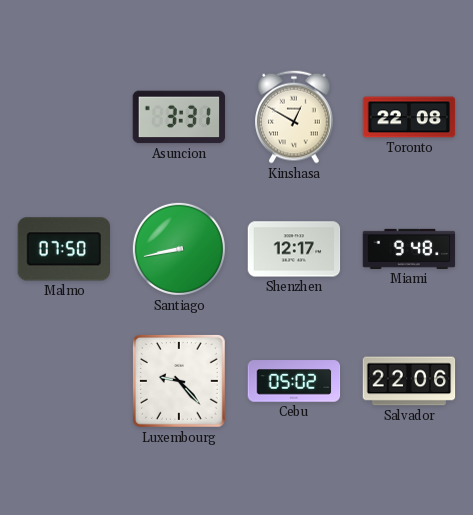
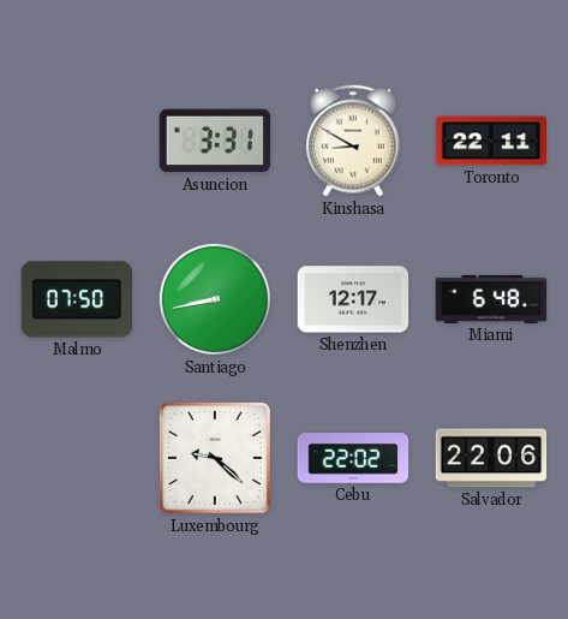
Kinshasa: 12:50 -> 8:50 (353, 141)
Toronto: 22:08 -> 22:11 (491, 141)
Miami: 9:48 -> 6:48 (491, 299)
Luxembourg: 9:23 -> 9:22 (215, 458)
Cebu: 05:02 -> 22:02 (353, 458)
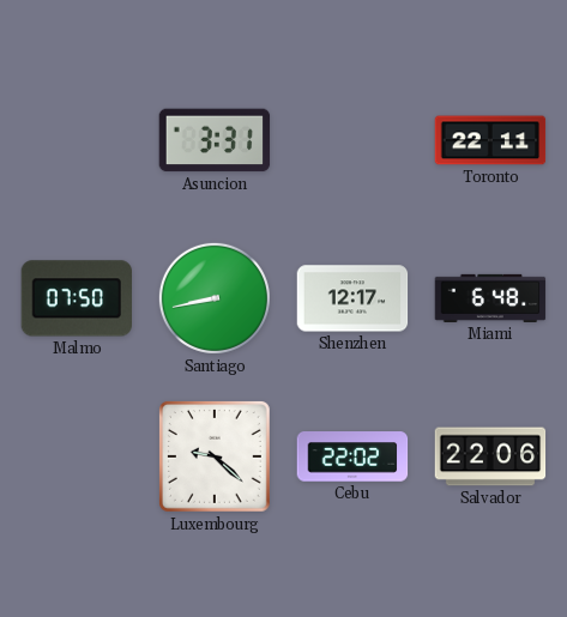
Kinshasa: 8:50 -> none (353, 141)
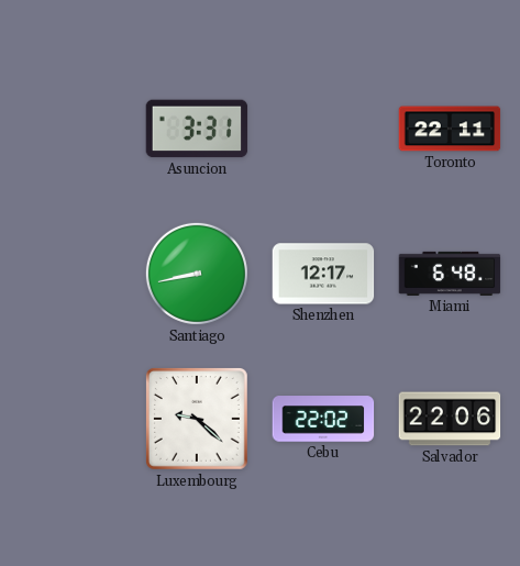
Malmo: 07:50 -> none (76, 298)
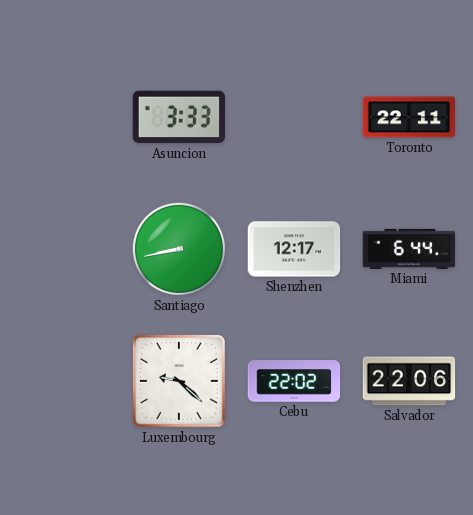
Asuncion: 3:31 -> 3:33 (179, 117)
Miami: 6:48 -> 6:44 (409, 249)
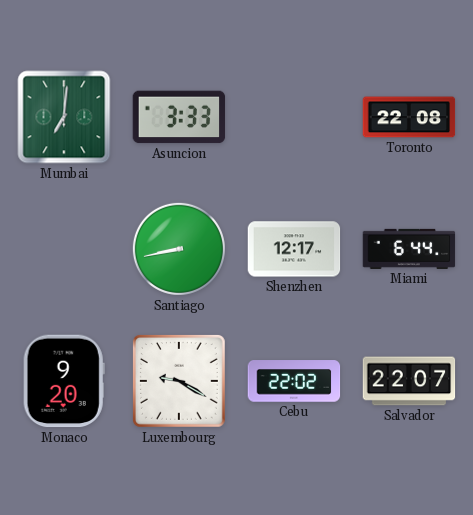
Mumbai: none -> 7:01 (64, 117)
Toronto: 22:11 -> 22:08 (409, 117)
Monaco: none -> 9:20 (64, 381)
Luxembourg: 9:22 -> 9:20 (179, 381)
Salvador: 22:06 -> 22:07 (409, 381)
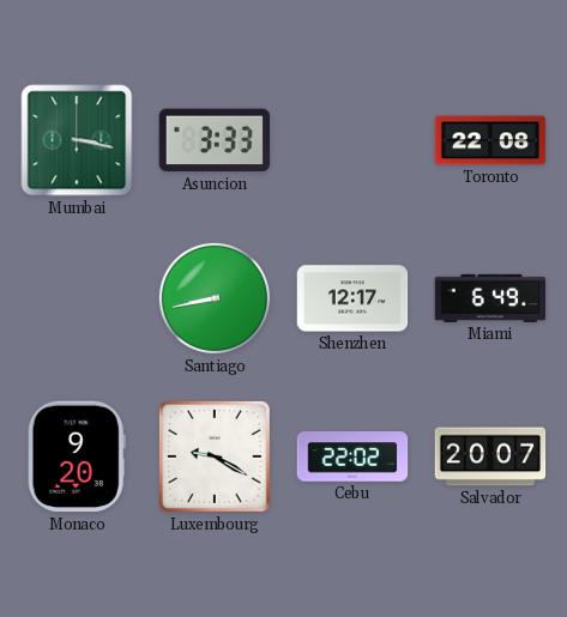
Mumbai: 7:01 -> 3:17 (77, 140)
Miami: 6:44 -> 6:49 (490, 298)
Salvador: 22:07 -> 20:07 (490, 456)
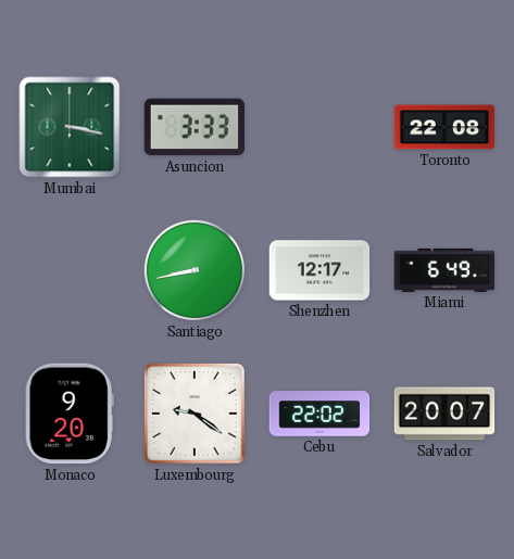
Luxembourg: 9:20 -> 9:21 (195, 414)
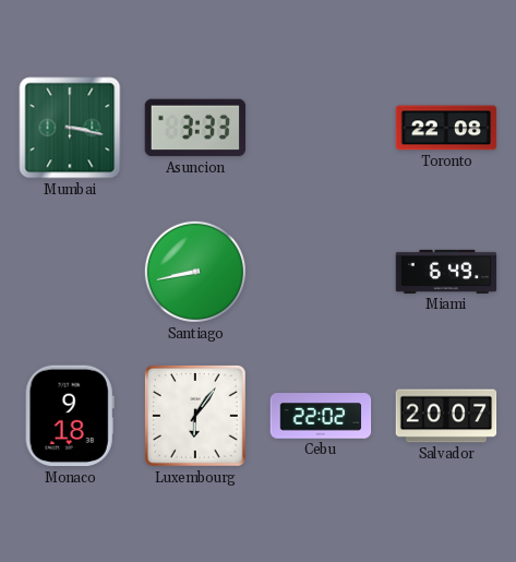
Shenzhen: 12:17 -> none (319, 270)
Monaco: 9:20 -> 9:18 (70, 416)
Luxembourg: 9:21 -> 6:06 (195, 416)
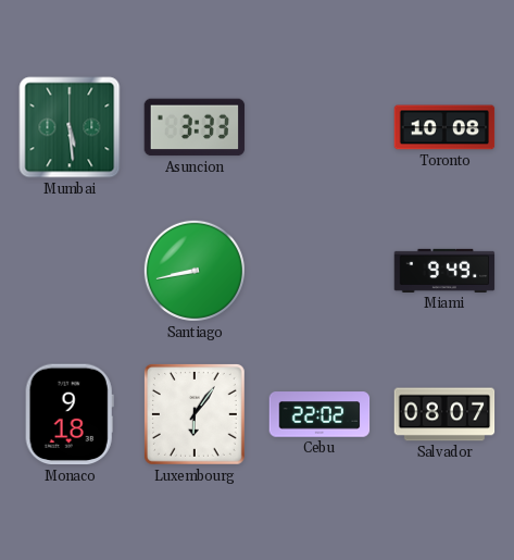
Mumbai: 3:17 -> 5:29 (70, 127)
Toronto: 22:08 -> 10:08 (444, 127)
Miami: 6:49 -> 9:49 (444, 271)
Salvador: 20:07 -> 08:07 (444, 414)
